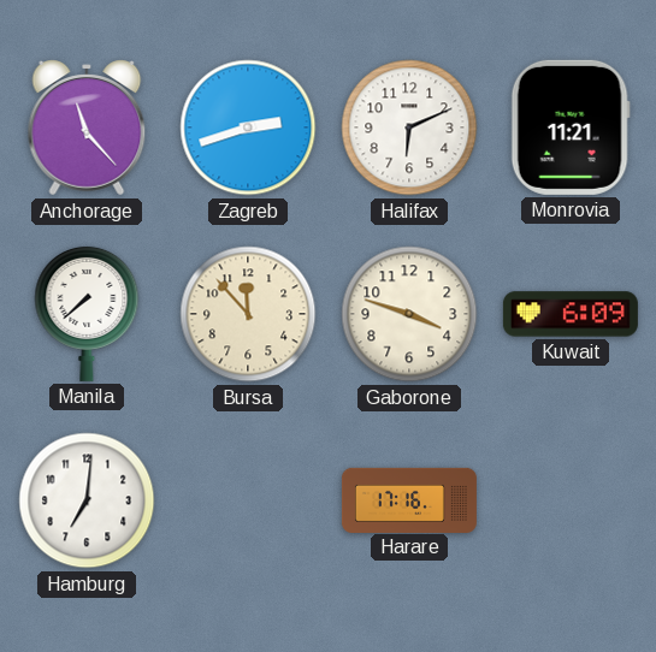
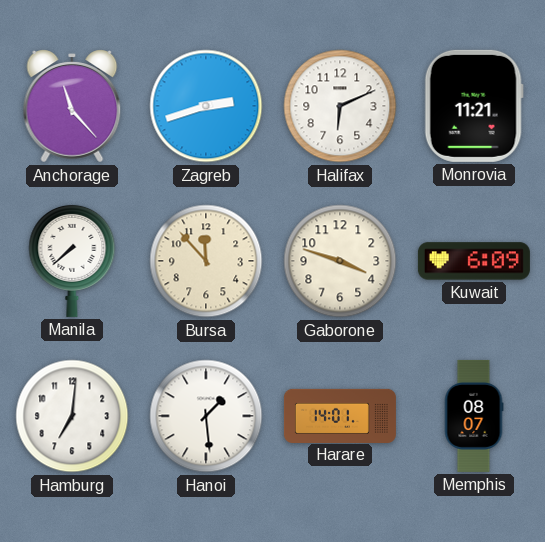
Hanoi: none -> 1:29 (206, 416)
Harare: 17:16 -> 14:01 (340, 415)
Memphis: none -> 08:07 (474, 416)
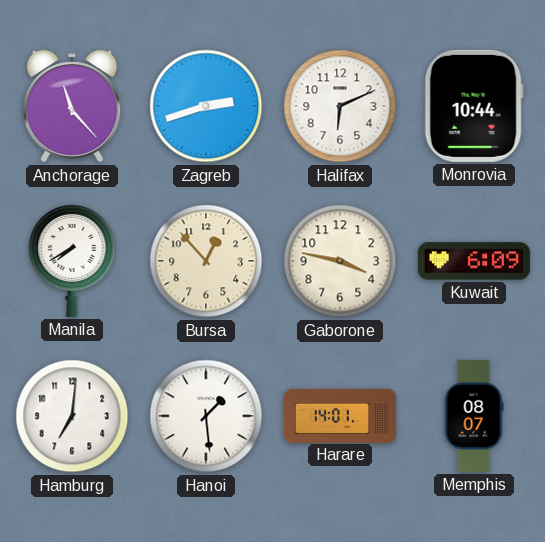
Monrovia: 11:21 -> 10:44 (474, 106)
Manila: 7:38 -> 7:40 (72, 260)
Bursa: 11:53 -> 12:53 (206, 261)
Gaborone: 3:48 -> 3:47 (340, 261)
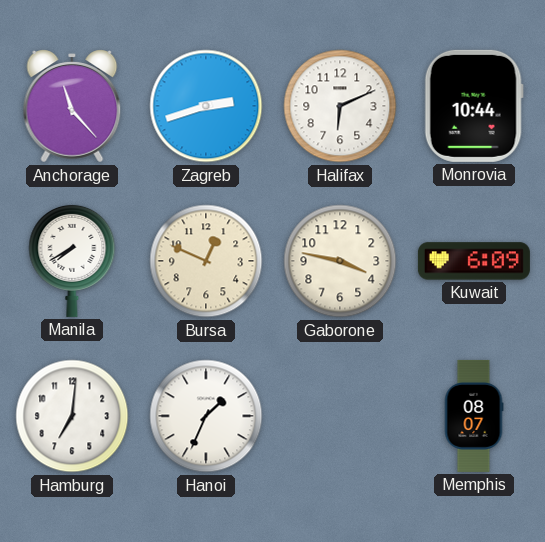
Bursa: 12:53 -> 12:49 (206, 261)
Hanoi: 1:29 -> 1:34 (206, 416)
Harare: 14:01 -> none (340, 415)
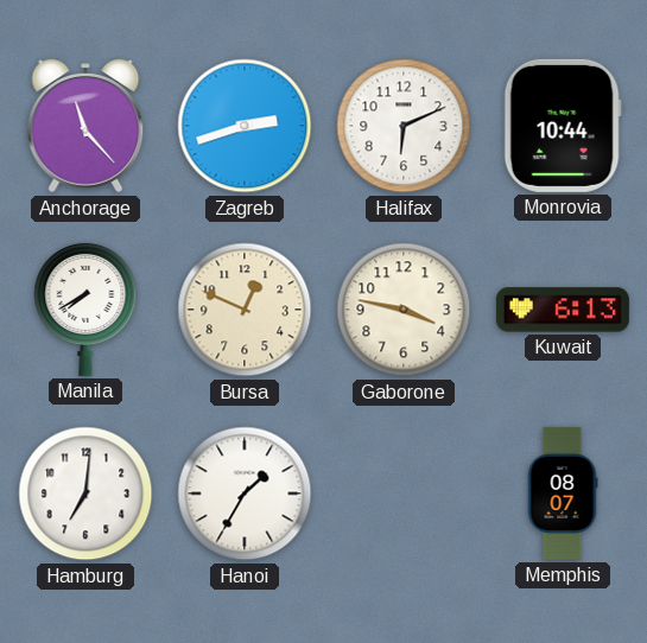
Kuwait: 6:09 -> 6:13 (563, 310)
Hanoi: 1:34 -> 1:35 (245, 494)
